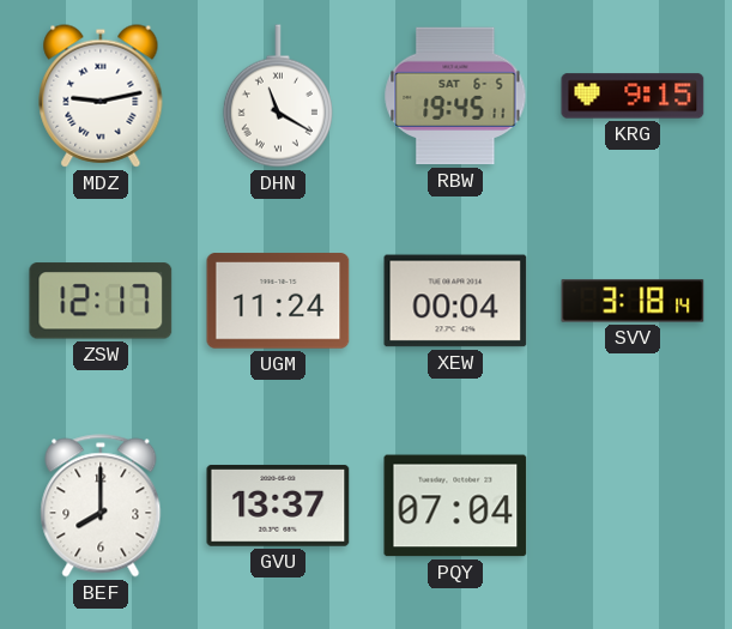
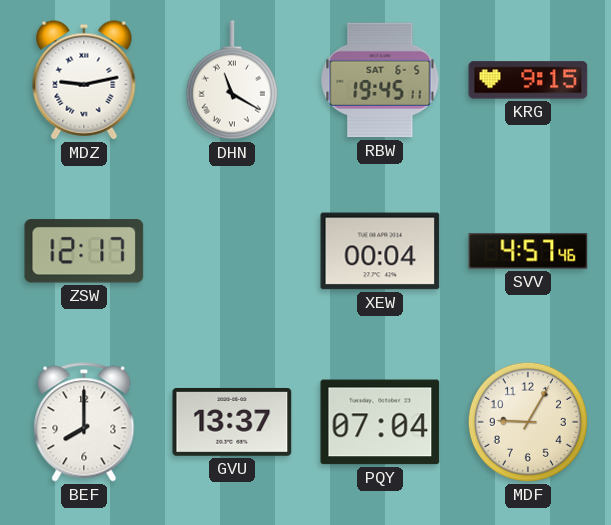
UGM: 11:24 -> none (278, 301)
SVV: 3:18 -> 4:57 (528, 251)
MDF: none -> 9:05 (528, 422)
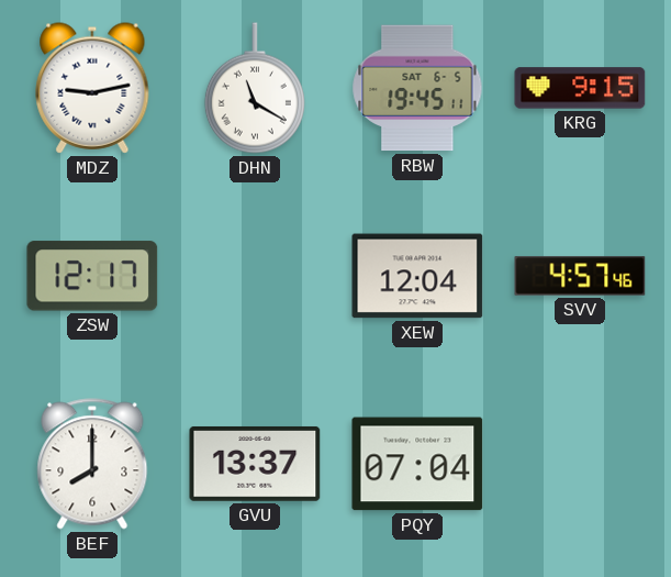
XEW: 00:04 -> 12:04 (417, 276)
MDF: 9:05 -> none (528, 422)
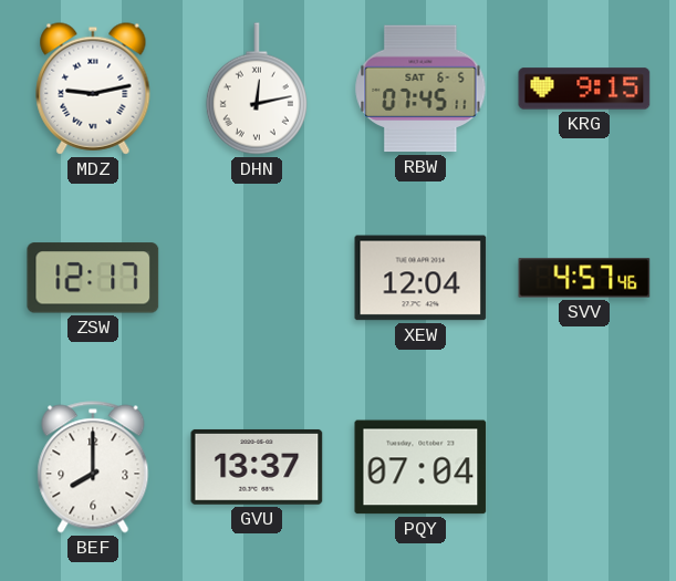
DHN: 11:20 -> 12:13 (257, 89)
RBW: 19:45 -> 07:45 (420, 89)
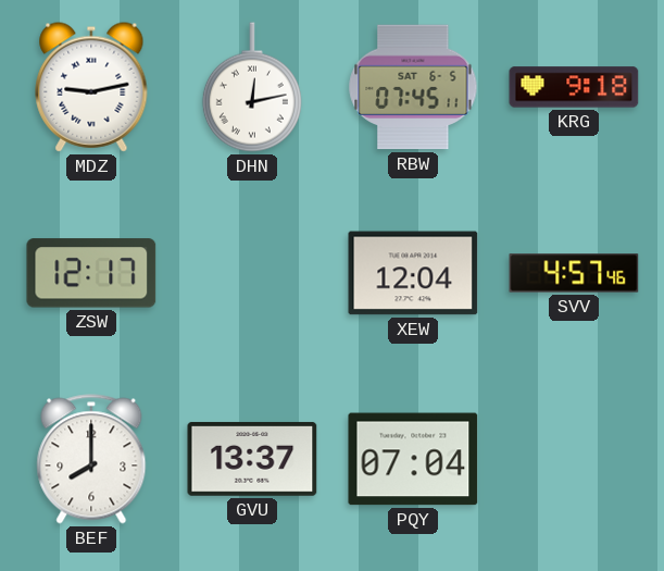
KRG: 9:15 -> 9:18 (574, 87)
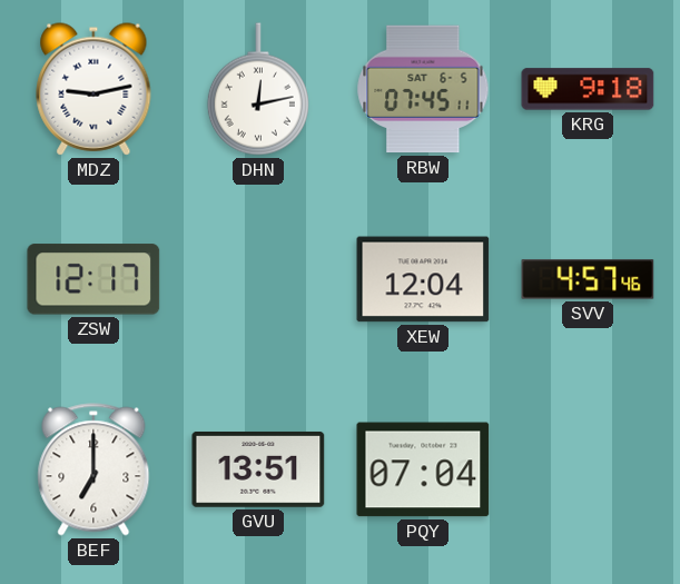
BEF: 8:00 -> 7:00 (93, 469)
GVU: 13:37 -> 13:51 (258, 469)
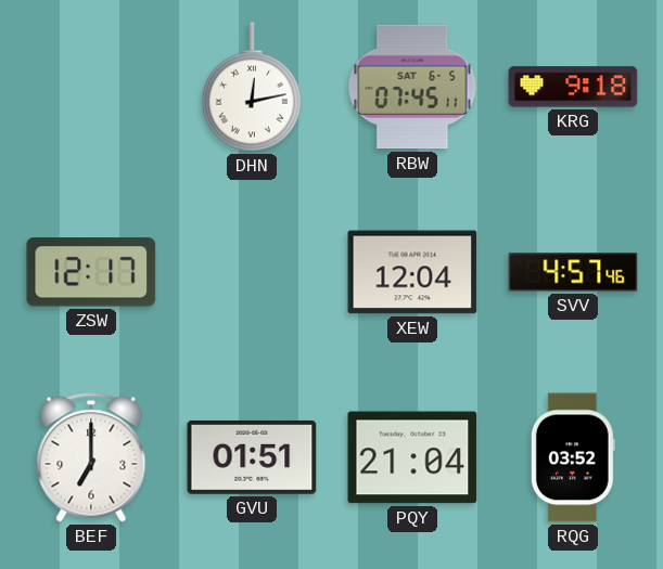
MDZ: 9:13 -> none (93, 89)
GVU: 13:51 -> 01:51 (252, 457)
PQY: 07:04 -> 21:04 (412, 457)
RQG: none -> 03:52 (573, 457)
